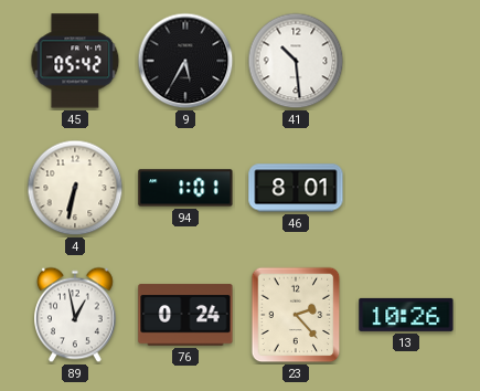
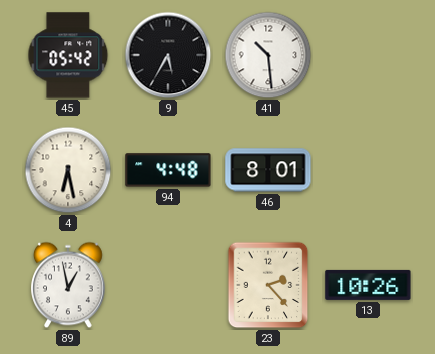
4: 6:32 -> 6:28 (68, 170)
94: 1:01 -> 4:48 (168, 170)
76: 0:24 -> none (185, 315)
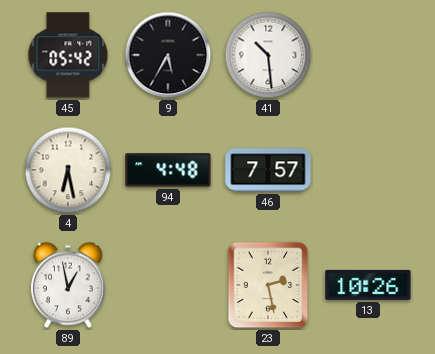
46: 8:01 -> 7:57 (268, 170)
23: 2:23 -> 2:28 (268, 285)
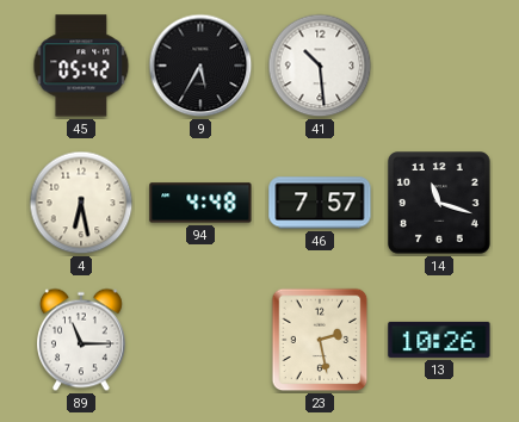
14: none -> 11:18 (440, 204)
89: 12:58 -> 11:15 (82, 340)
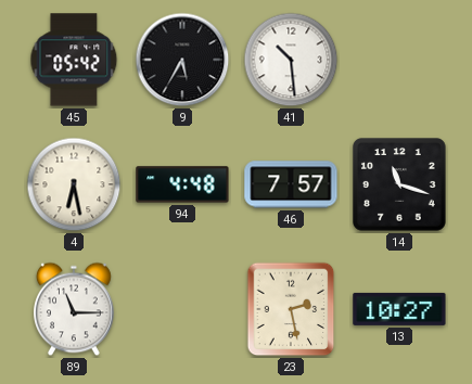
13: 10:26 -> 10:27 (399, 309)
